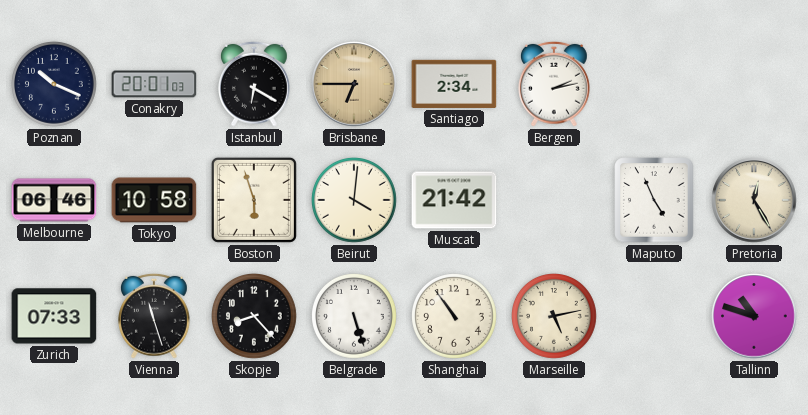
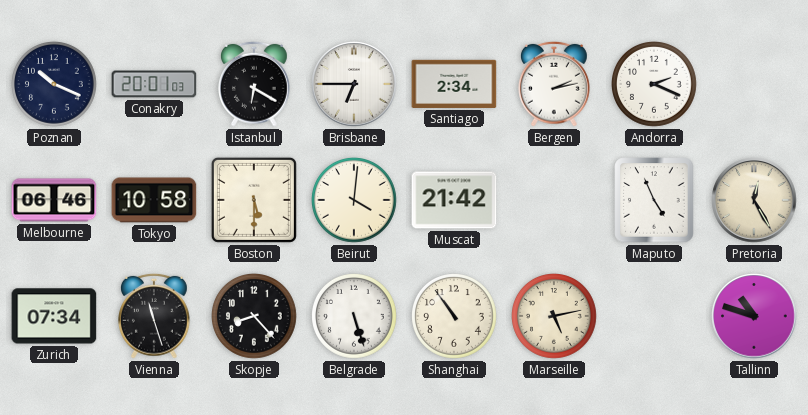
Brisbane dial: champagne -> white (354, 84)
Andorra: none -> 2:19 (655, 85)
Boston: 5:57 -> 5:30 (254, 200)
Zurich: 07:33 -> 07:34 (54, 316)
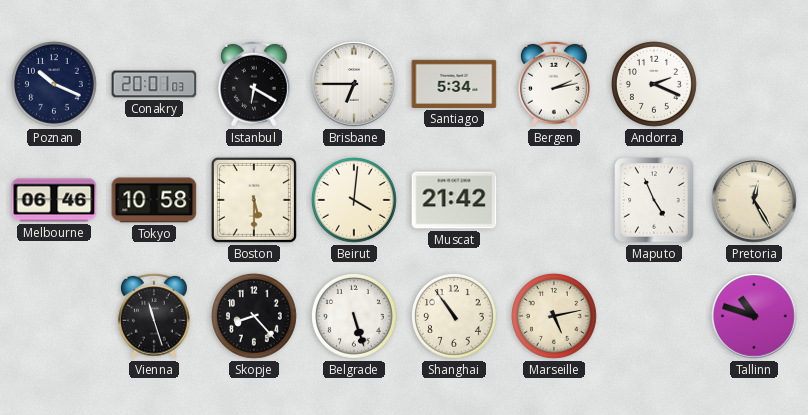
Santiago: 2:34 -> 5:34 (454, 84)
Zurich: 07:34 -> none (54, 316)
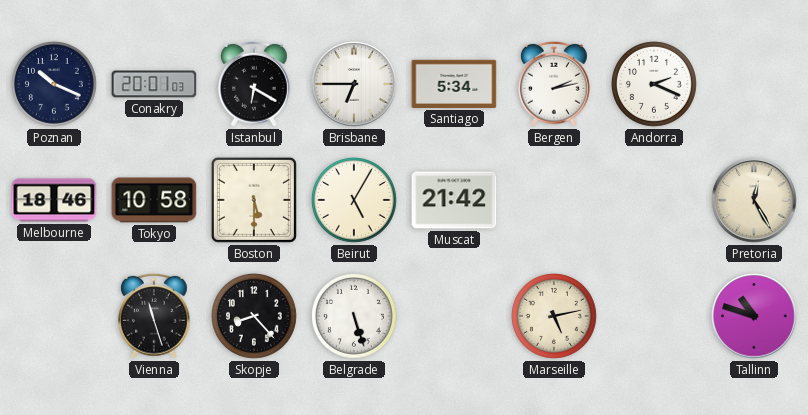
Melbourne: 06:46 -> 18:46 (54, 200)
Beirut: 4:01 -> 5:05 (355, 201)
Maputo: 4:56 -> none (654, 200)
Shanghai: 10:54 -> none (455, 317)
